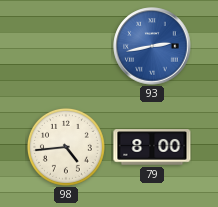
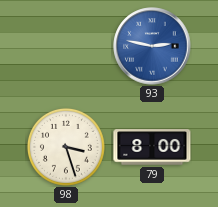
93: 2:43 -> 2:47 (152, 46)
98: 4:44 -> 3:27 (66, 147)
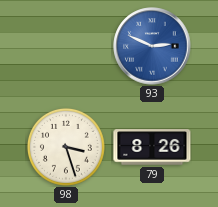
93: 2:47 -> 2:49 (152, 46)
79: 8:00 -> 8:26 (152, 147)
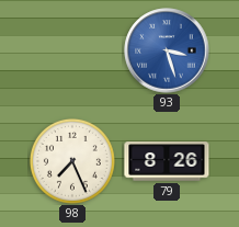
93: 2:49 -> 3:27 (167, 50)
98: 3:27 -> 7:26 (72, 161)
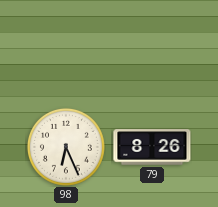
93: 3:27 -> none (167, 50)
98: 7:26 -> 6:26 (66, 147)
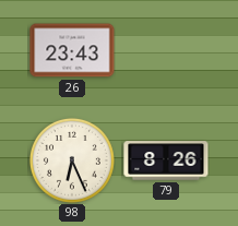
26: none -> 23:43 (72, 50)
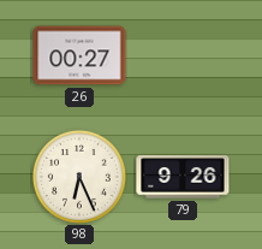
26: 23:43 -> 00:27 (79, 55)
79: 8:26 -> 9:26 (183, 177)
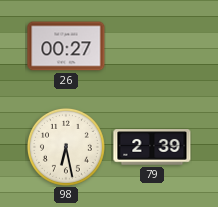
98: 6:26 -> 6:28 (66, 147)
79: 9:26 -> 2:39 (152, 147)
